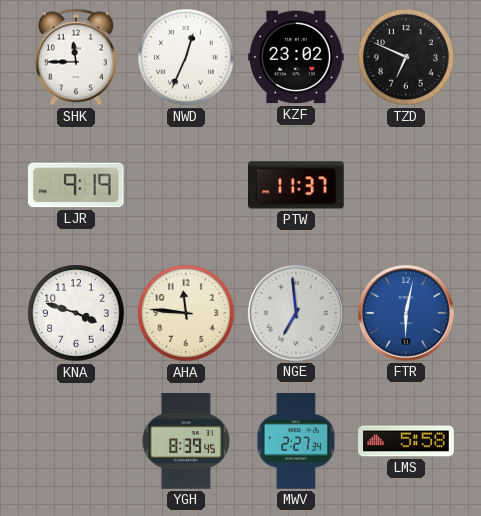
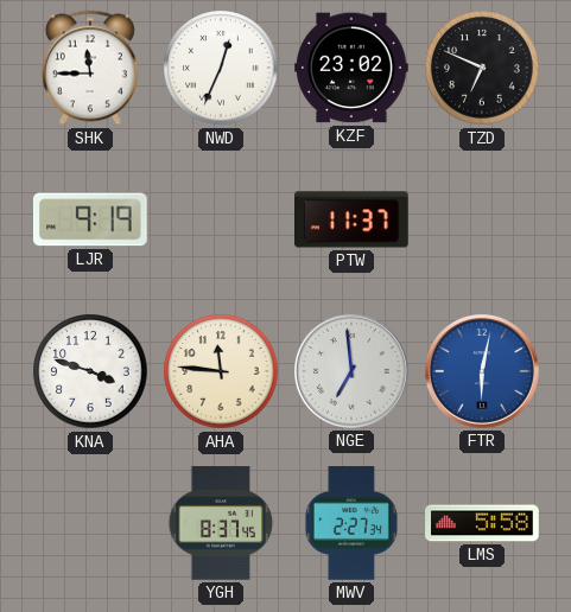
YGH: 8:39 -> 8:37 (221, 523)
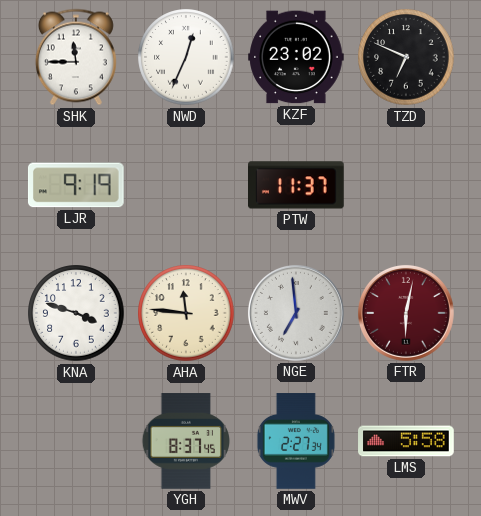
FTR dial: blue -> burgundy (406, 313)
